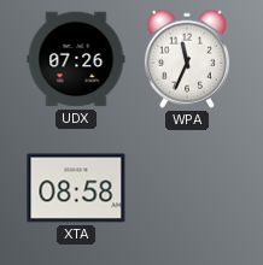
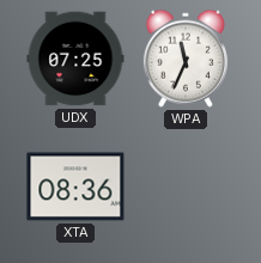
UDX: 07:26 -> 07:25 (75, 59)
XTA: 08:58 -> 08:36 (75, 186)
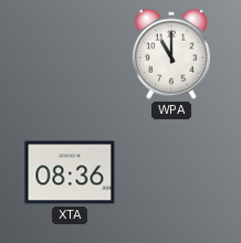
UDX: 07:25 -> none (75, 59)
WPA: 11:34 -> 11:00 (171, 54)
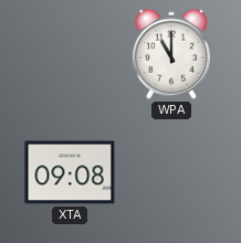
XTA: 08:36 -> 09:08 (70, 172)
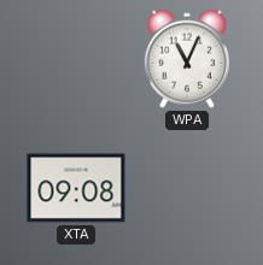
WPA: 11:00 -> 11:04 (187, 59)
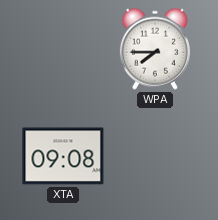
WPA: 11:04 -> 7:45 (155, 49)
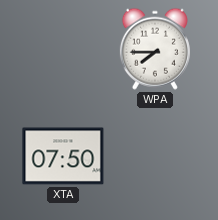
XTA: 09:08 -> 07:50 (63, 156)
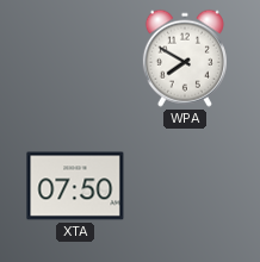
WPA: 7:45 -> 7:50 (185, 58)
